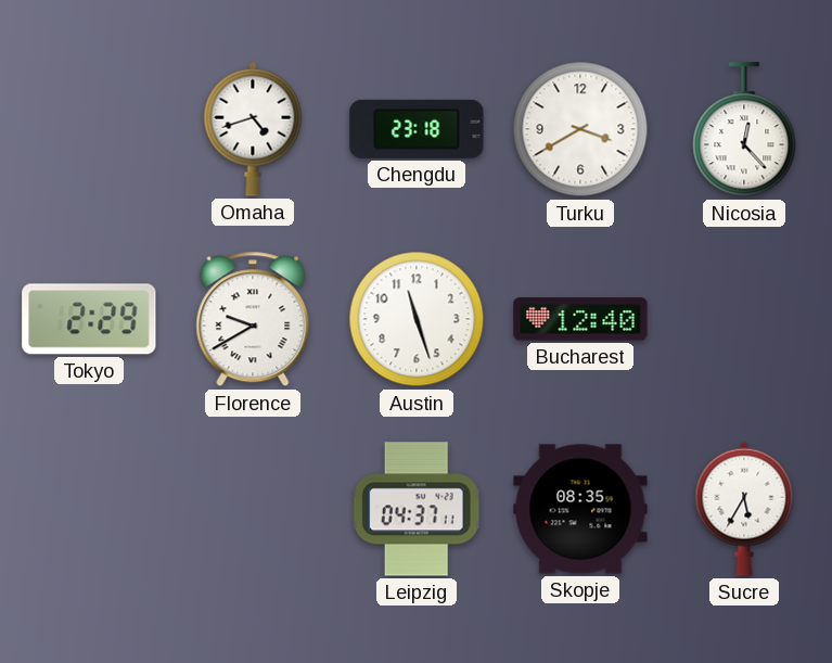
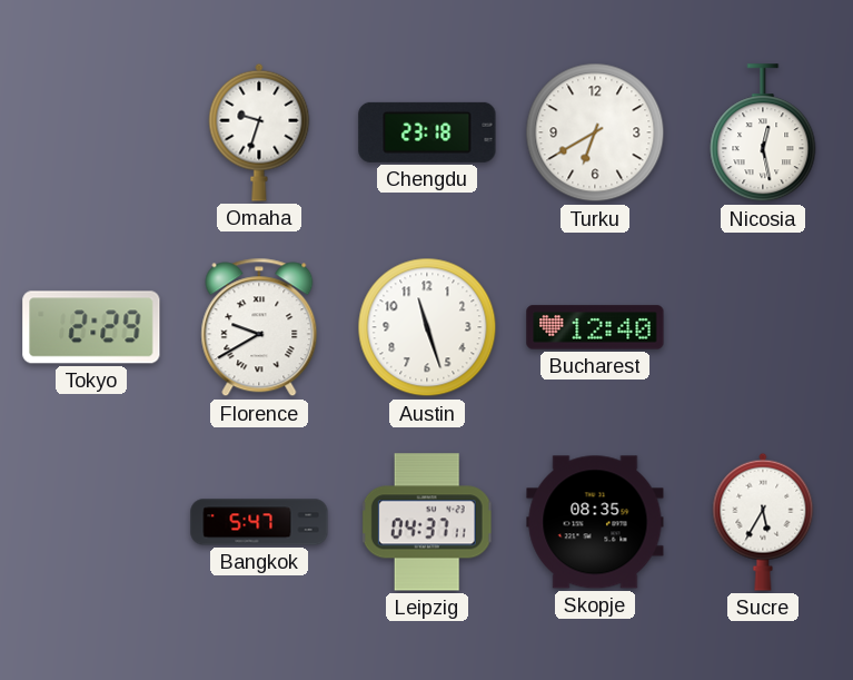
Omaha: 4:42 -> 9:33 (259, 132)
Turku: 3:40 -> 6:40 (595, 132)
Nicosia: 12:23 -> 12:28 (763, 134)
Bangkok: none -> 5:47 (259, 522)
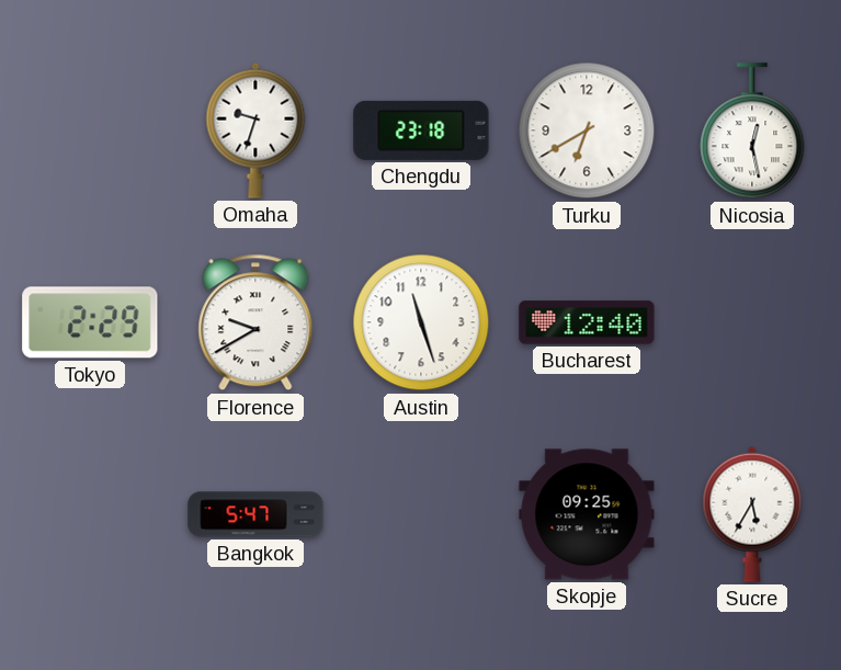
Leipzig: 04:37 -> none (427, 522)
Skopje: 08:35 -> 09:25 (587, 514)
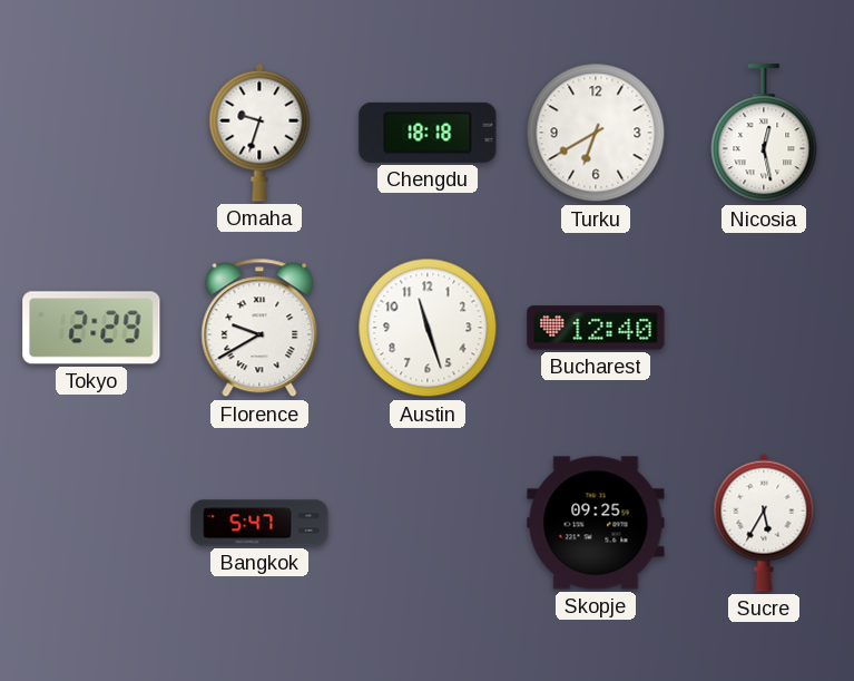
Chengdu: 23:18 -> 18:18 (428, 133)
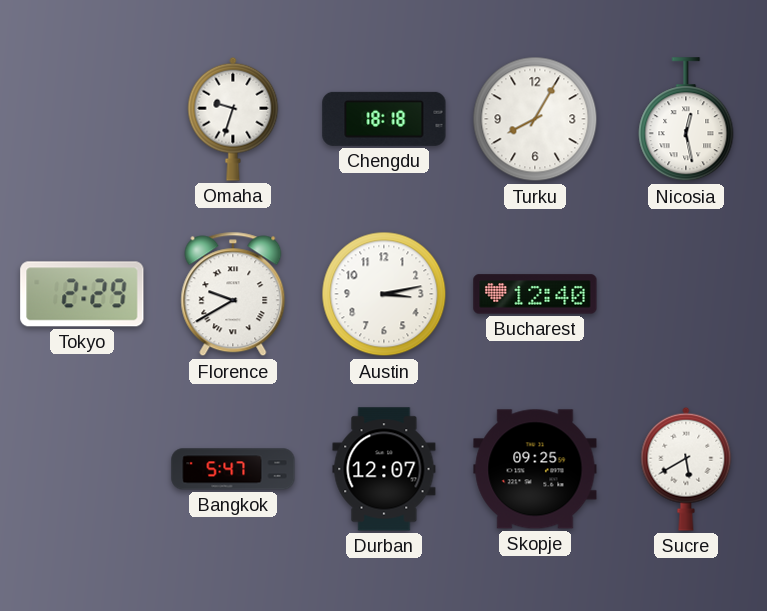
Turku: 6:40 -> 8:05 (535, 119)
Austin: 11:27 -> 3:13 (384, 294)
Durban: none -> 12:07 (384, 469)
Sucre: 5:35 -> 5:40 (686, 469)
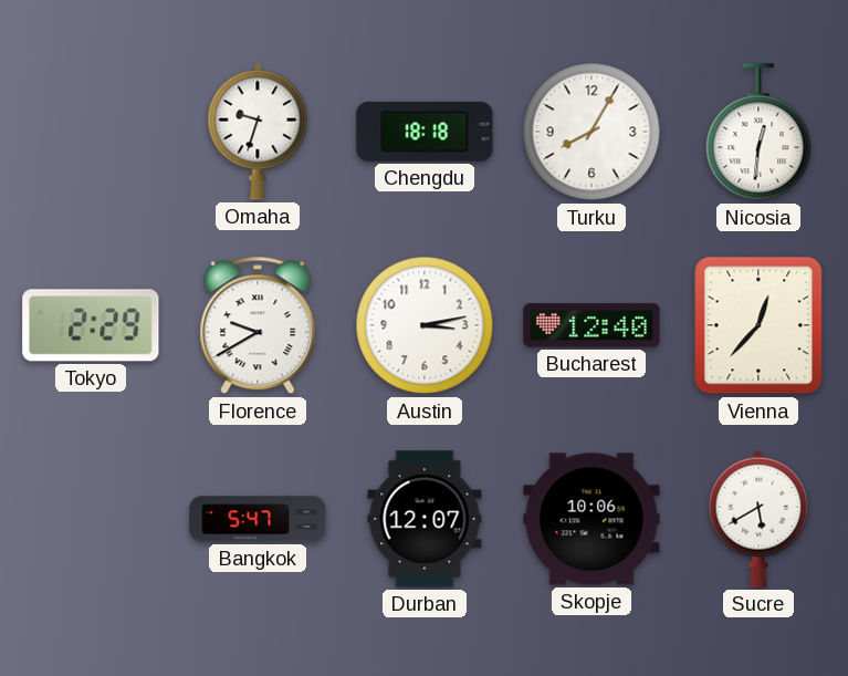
Nicosia: 12:28 -> 12:31 (758, 133)
Vienna: none -> 12:37 (758, 325)
Skopje: 09:25 -> 10:06 (591, 519)
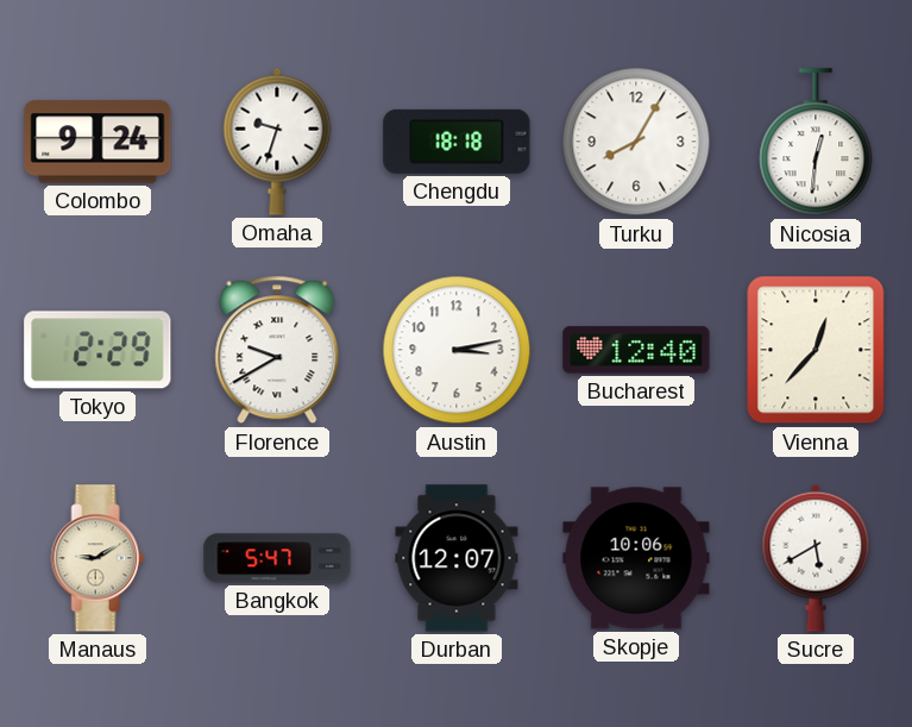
Colombo: none -> 9:24 (98, 142)
Manaus: none -> 9:10 (98, 558)
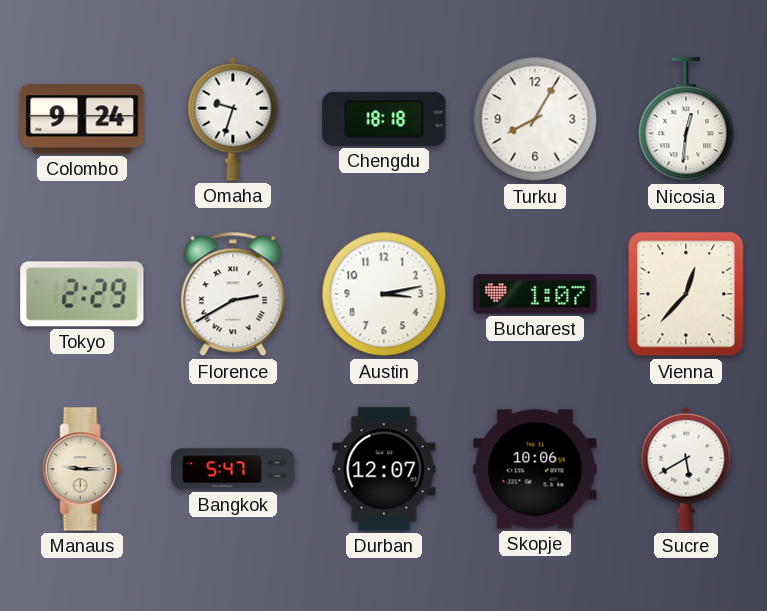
Florence: 9:40 -> 2:40 (233, 294)
Bucharest: 12:40 -> 1:07 (535, 294)
Manaus: 9:10 -> 9:15 (82, 469)
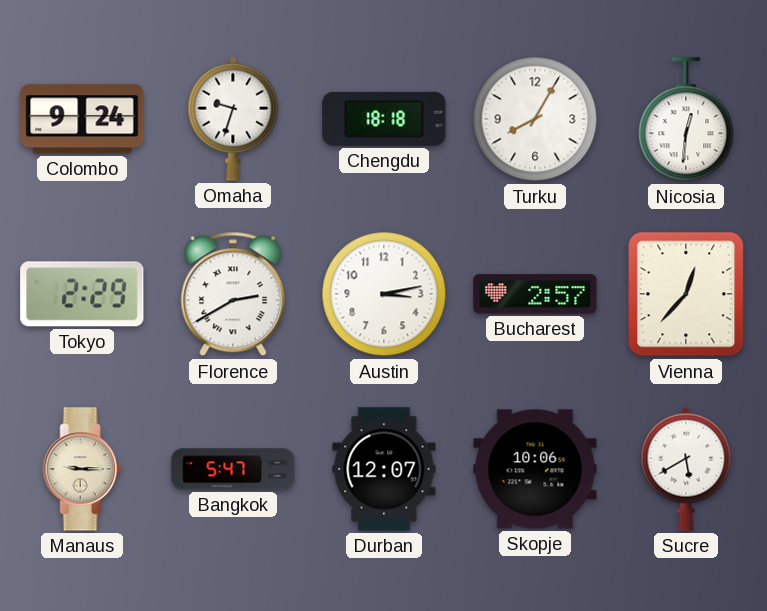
Bucharest: 1:07 -> 2:57 (535, 294)
